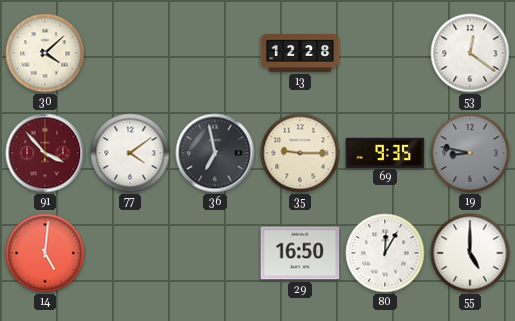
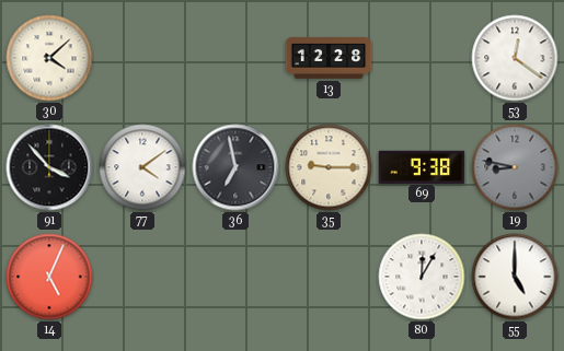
91 dial: burgundy -> black (49, 167)
69: 9:35 -> 9:38 (422, 166)
14: 5:01 -> 5:04 (49, 277)
29: 16:50 -> none (300, 253)
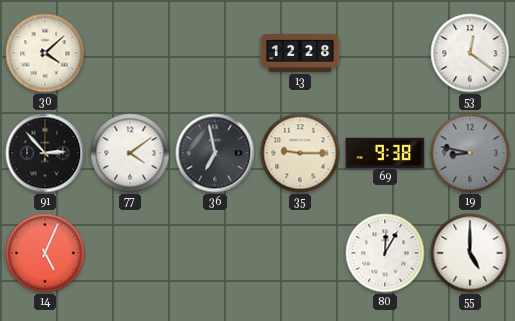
91: 3:53 -> 2:53 (45, 153)
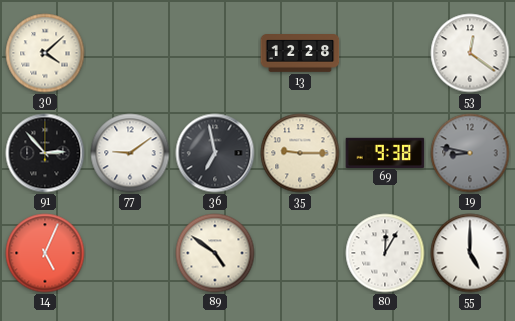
77: 4:09 -> 9:09 (130, 153)
89: none -> 4:51 (215, 253)
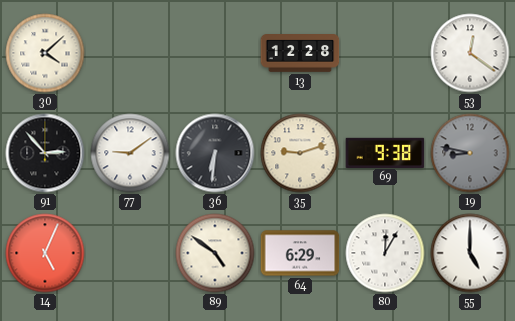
36: 6:58 -> 6:31 (215, 153)
35: 9:15 -> 9:12 (300, 153)
64: none -> 6:29 (300, 253)
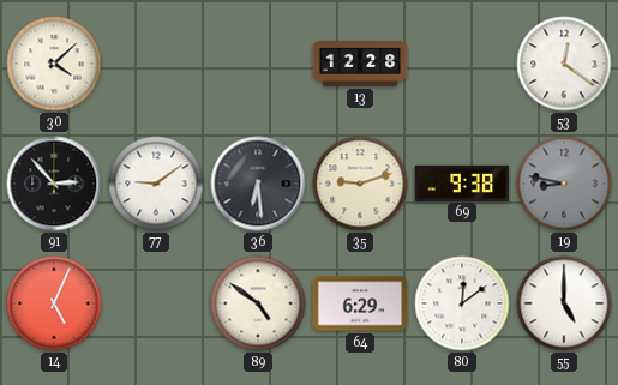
36: 6:31 -> 6:29 (258, 184)
80: 12:05 -> 12:09 (462, 303)
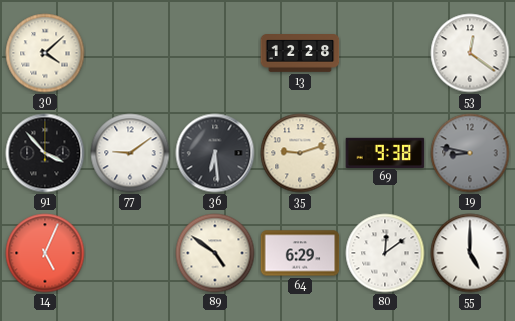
91: 2:53 -> 3:53 (45, 153)
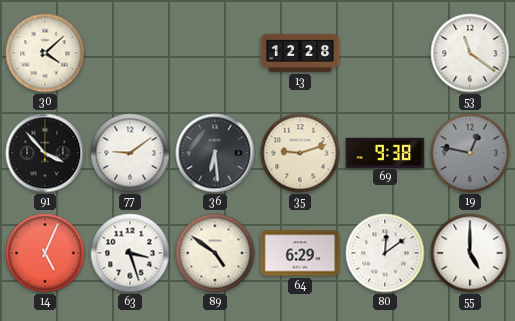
53: 12:21 -> 11:21 (470, 53)
19: 8:47 -> 12:47 (470, 153)
63: none -> 3:27 (130, 253)
